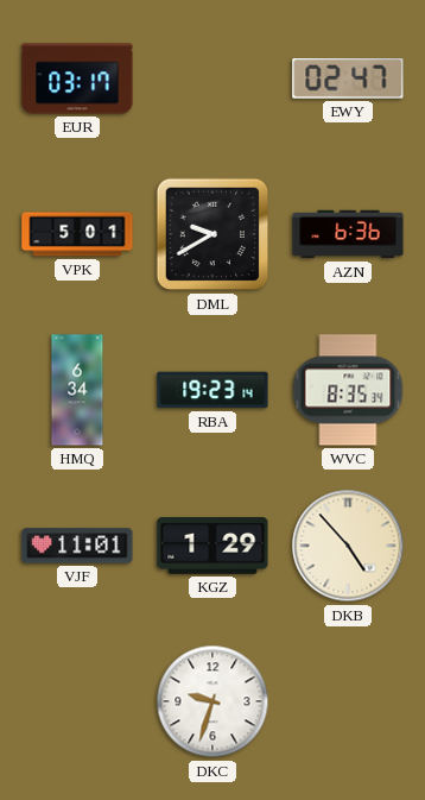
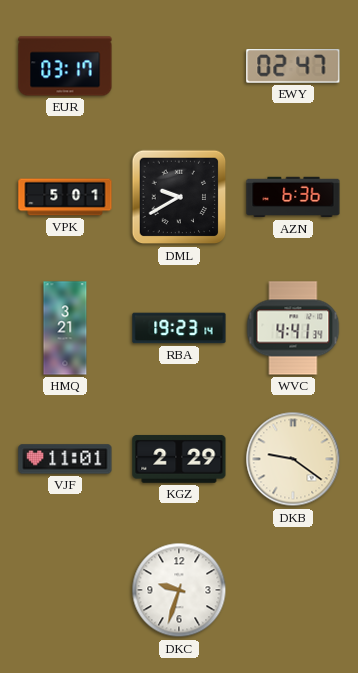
HMQ: 6:34 -> 3:21 (65, 328)
WVC: 8:35 -> 4:41 (293, 328)
KGZ: 1:29 -> 2:29 (179, 459)
DKB: 4:53 -> 9:21 (293, 459)
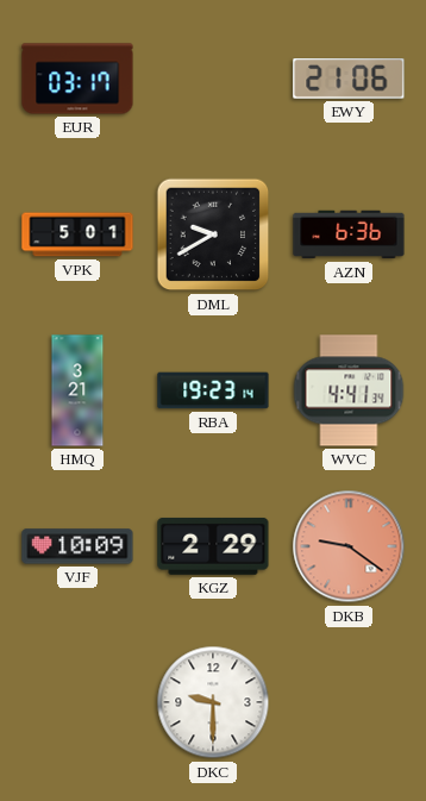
EWY: 02:47 -> 21:06 (349, 79)
VJF: 11:01 -> 10:09 (77, 546)
DKB dial: cream -> salmon (349, 546)
DKC: 9:33 -> 9:30 (213, 702)
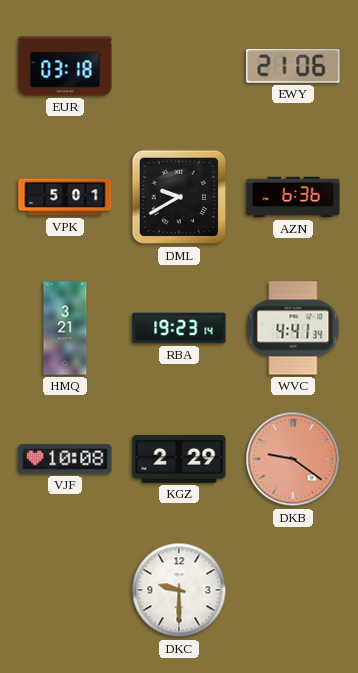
EUR: 03:17 -> 03:18 (65, 66)
VJF: 10:09 -> 10:08 (65, 459)
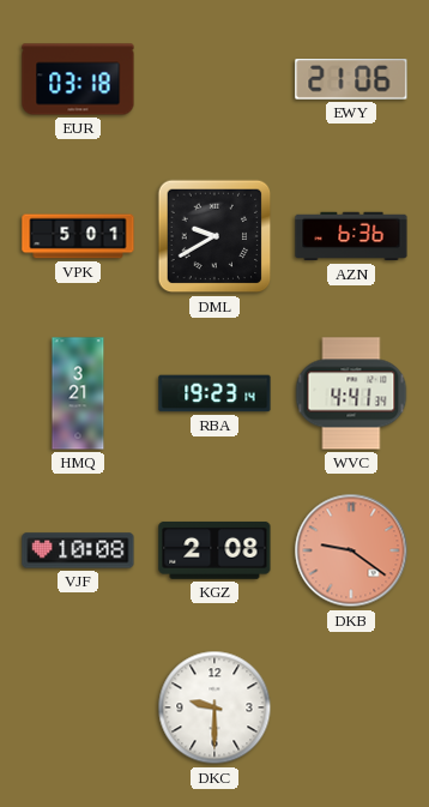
KGZ: 2:29 -> 2:08 (214, 550)
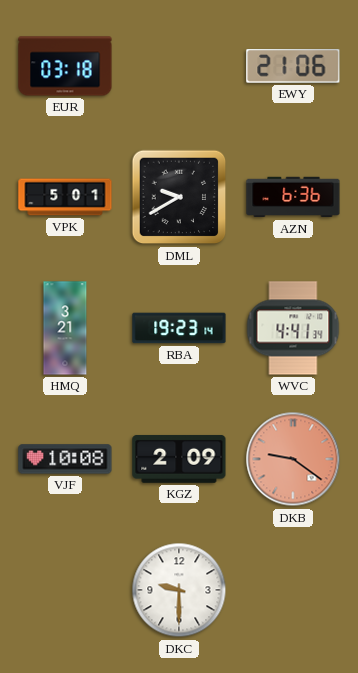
KGZ: 2:08 -> 2:09 (179, 459)
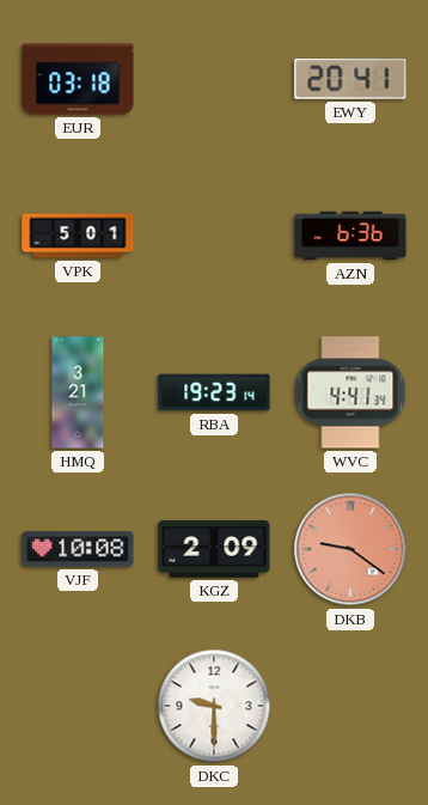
EWY: 21:06 -> 20:41 (350, 79)
DML: 9:40 -> none (179, 197)
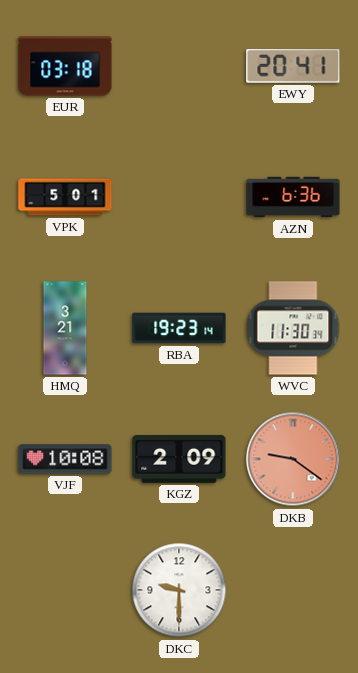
WVC: 4:41 -> 11:30 (293, 328)
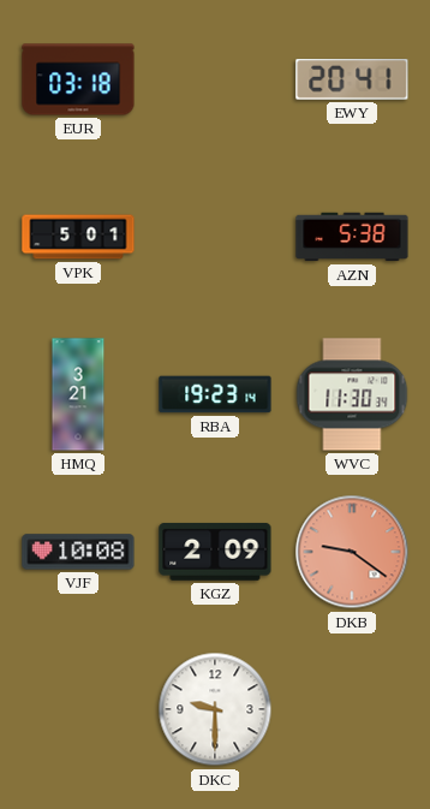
AZN: 6:36 -> 5:38 (352, 237)
